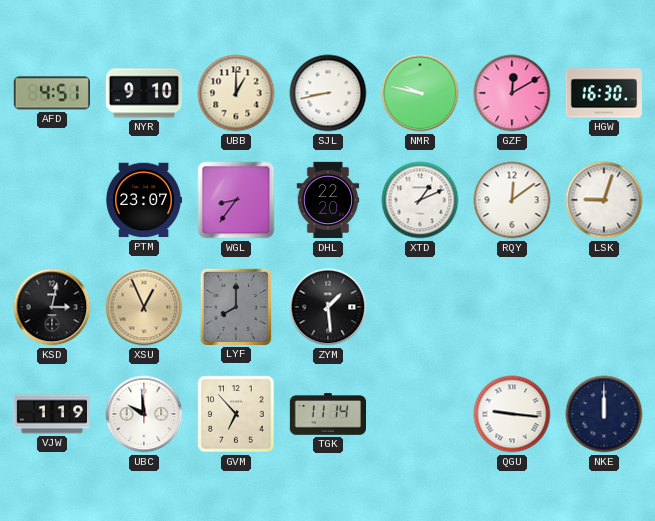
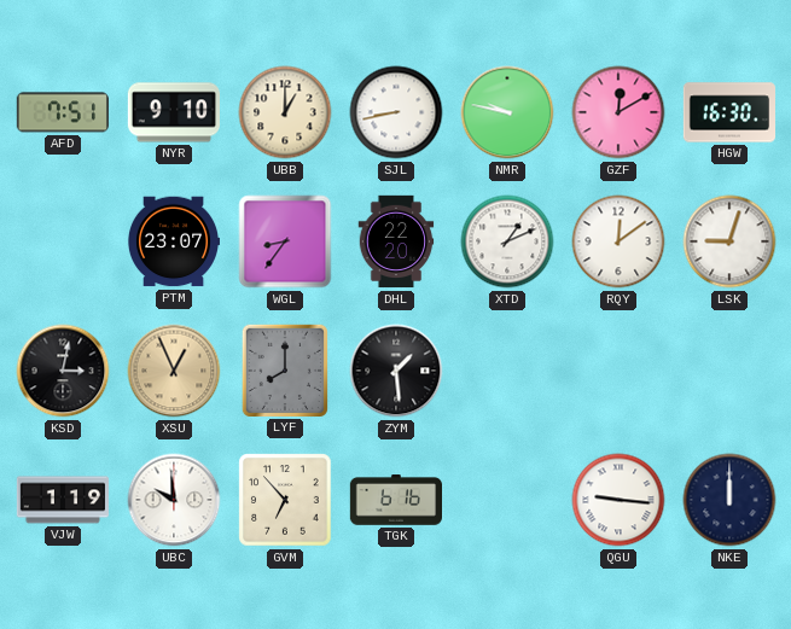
AFD: 4:51 -> 7:51 (63, 112)
TGK: 11:14 -> 6:16 (395, 500)
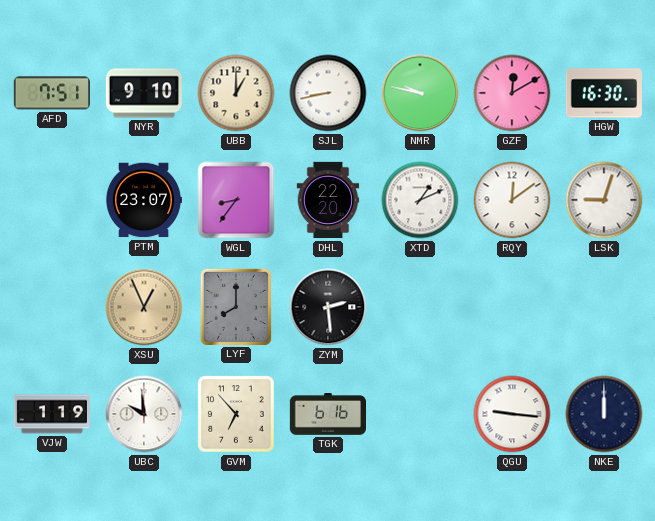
KSD: 3:02 -> none (63, 371)
ZYM: 1:29 -> 2:29 (328, 307)
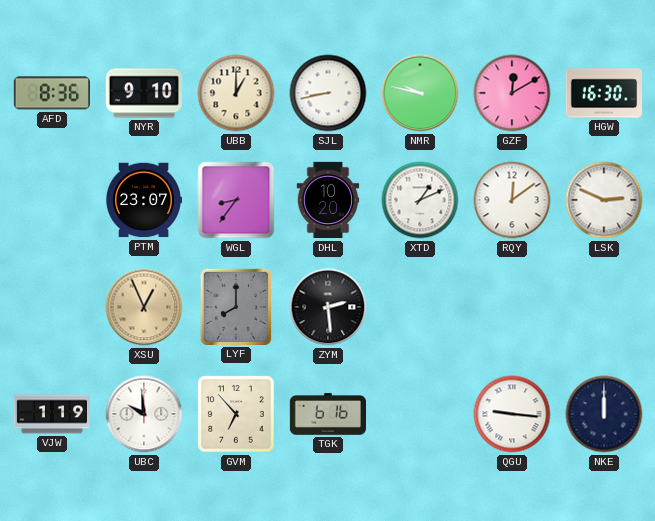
AFD: 7:51 -> 8:36 (52, 93)
DHL: 22:20 -> 10:20 (328, 200)
LSK: 9:03 -> 2:49 (604, 200)
